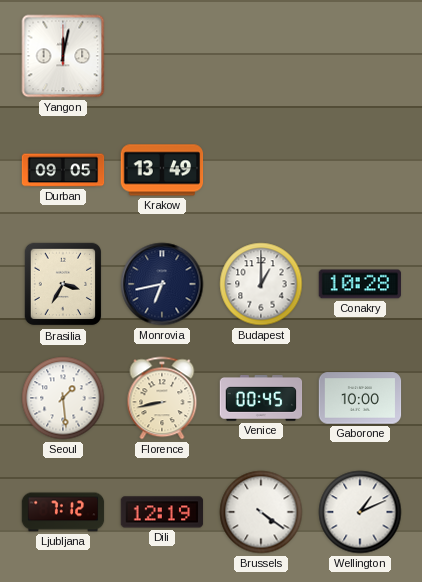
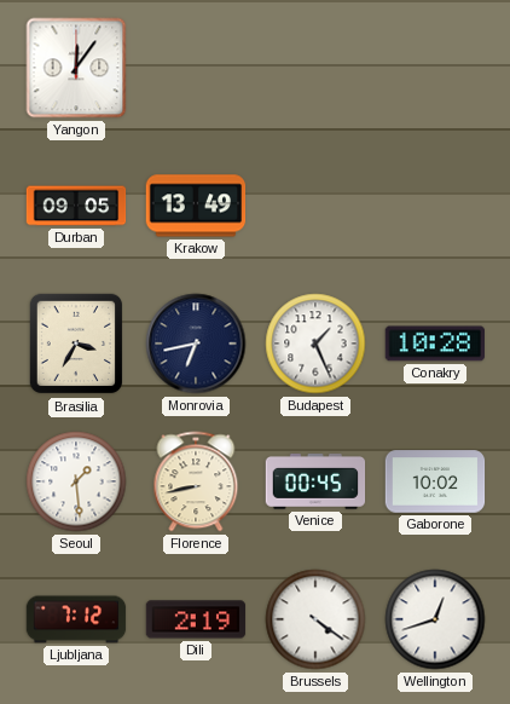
Yangon: 12:02 -> 12:06 (76, 68)
Budapest: 1:00 -> 1:26 (315, 344)
Gaborone: 10:00 -> 10:02 (435, 481)
Dili: 12:19 -> 2:19 (196, 619)
Wellington: 1:11 -> 12:42 (435, 619)
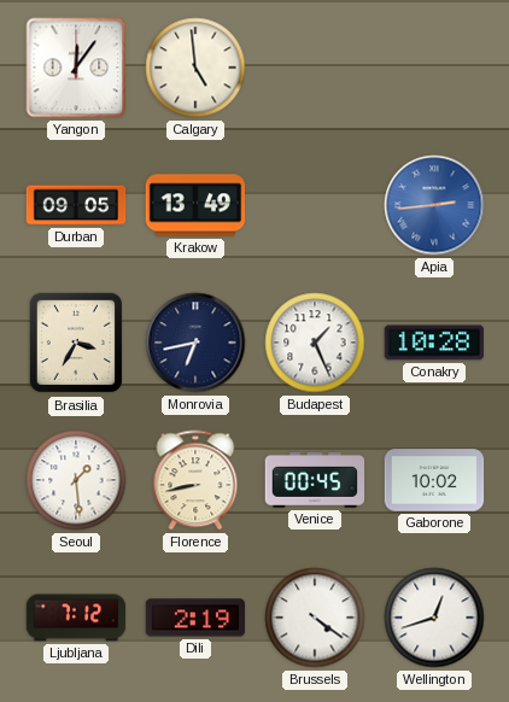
Calgary: none -> 4:59 (195, 68)
Apia: none -> 2:44 (434, 205)
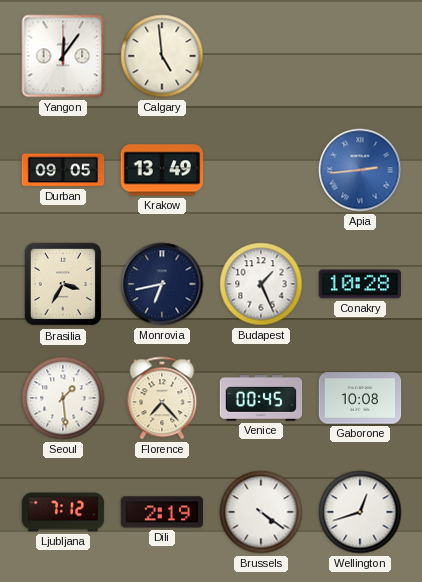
Florence: 8:43 -> 7:23 (162, 398)
Gaborone: 10:02 -> 10:08 (360, 398)
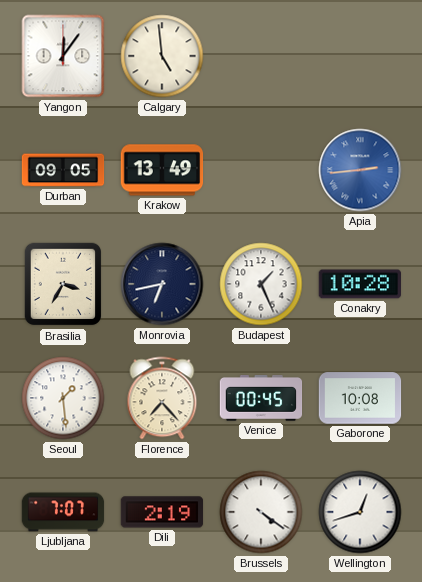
Ljubljana: 7:12 -> 7:07 (63, 512)
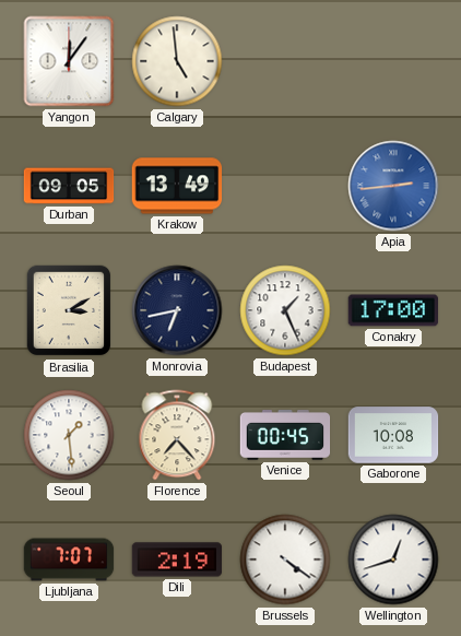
Brasilia: 3:35 -> 3:10 (69, 310)
Conakry: 10:28 -> 17:00 (393, 310)
